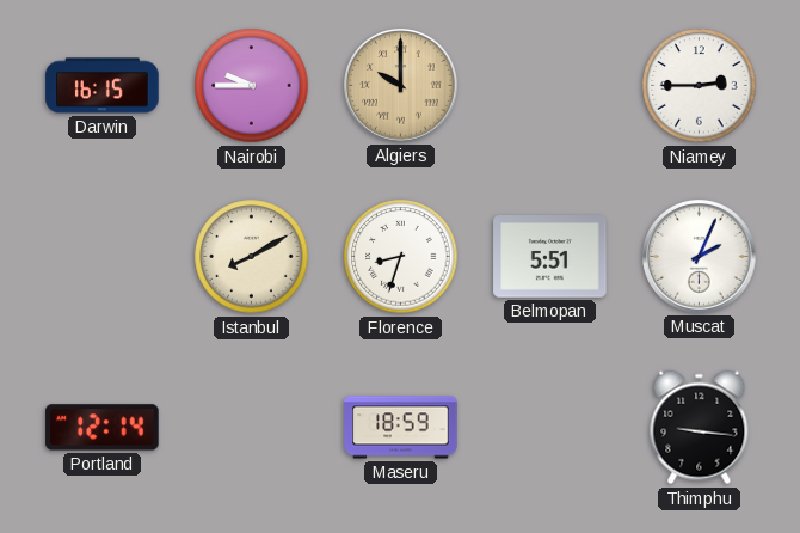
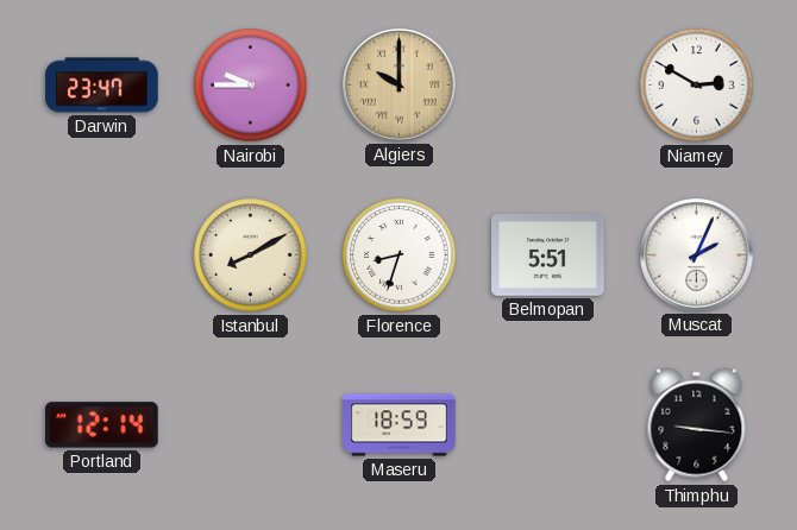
Darwin: 16:15 -> 23:47 (102, 86)
Niamey: 2:45 -> 2:50 (697, 86)
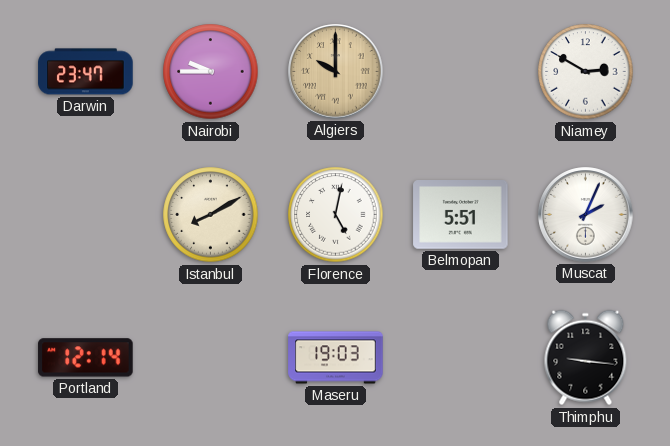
Florence: 8:33 -> 5:02 (336, 215)
Maseru: 18:59 -> 19:03 (336, 358)
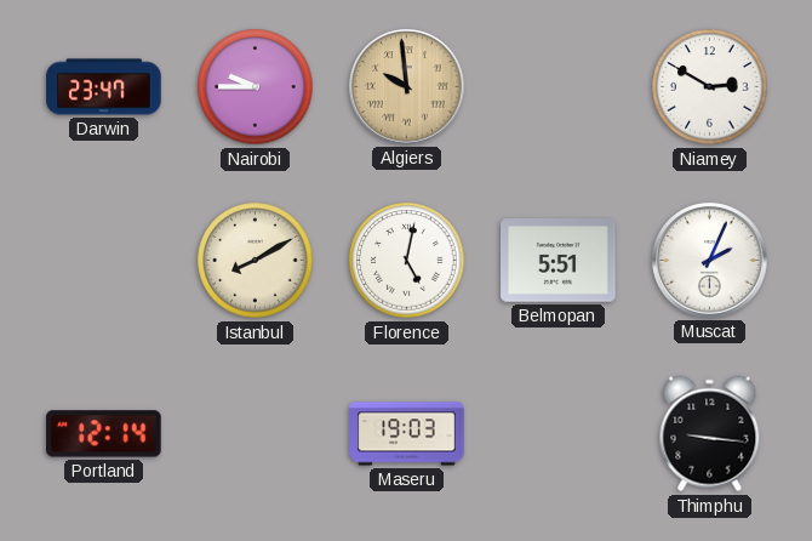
Algiers: 10:00 -> 9:59 (407, 87)
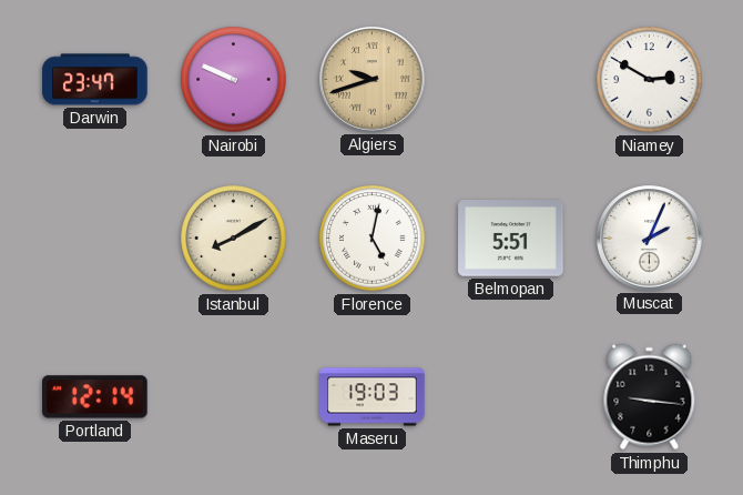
Nairobi: 9:45 -> 9:49 (234, 80)
Algiers: 9:59 -> 9:42 (373, 80)
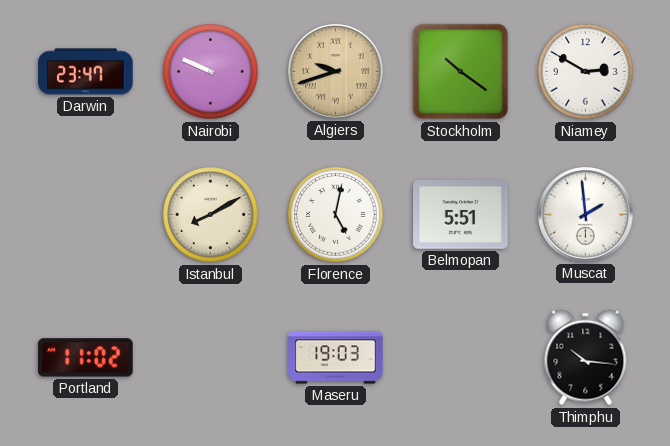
Stockholm: none -> 10:21 (461, 72)
Muscat: 2:04 -> 1:59 (586, 215)
Portland: 12:14 -> 11:02 (86, 358)
Thimphu: 9:16 -> 10:16 (586, 358)
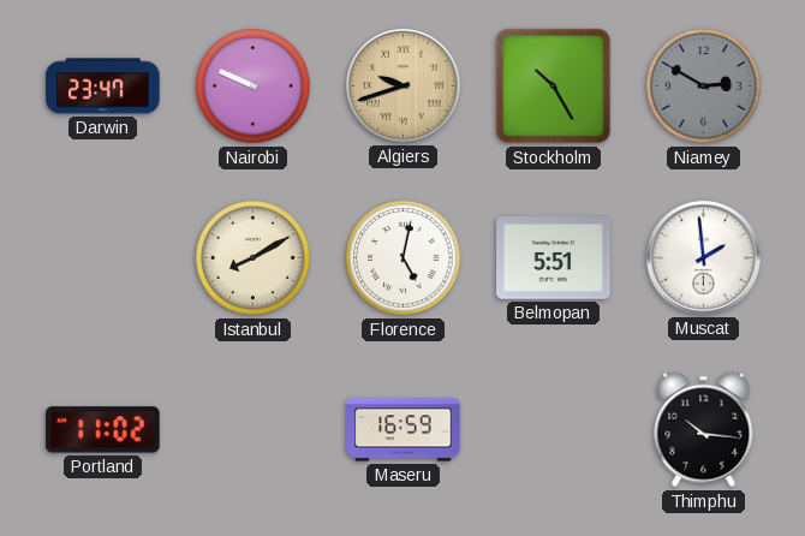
Stockholm: 10:21 -> 10:25 (554, 87)
Niamey dial: white -> grey (704, 87)
Maseru: 19:03 -> 16:59 (404, 430)
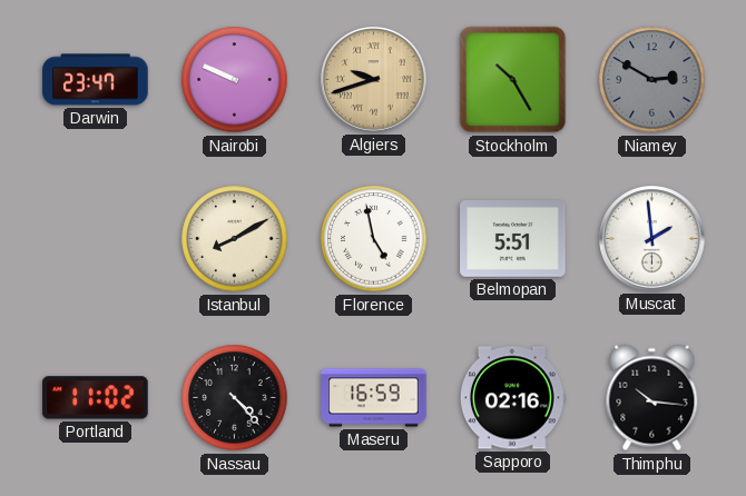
Florence: 5:02 -> 4:58 (374, 239)
Nassau: none -> 4:23 (235, 398)
Sapporo: none -> 02:16 (512, 398)
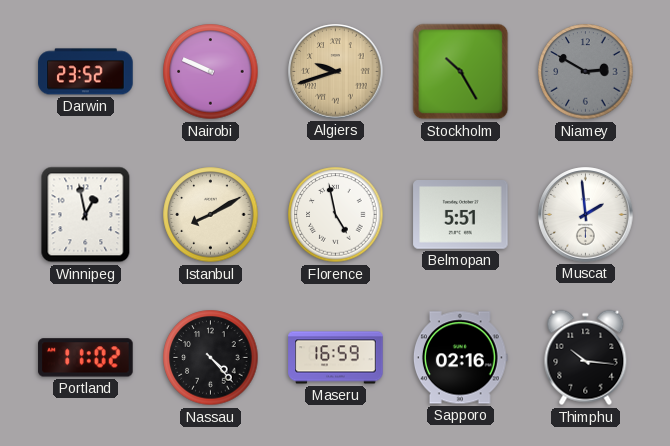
Darwin: 23:47 -> 23:52 (86, 72)
Winnipeg: none -> 12:58 (86, 215)
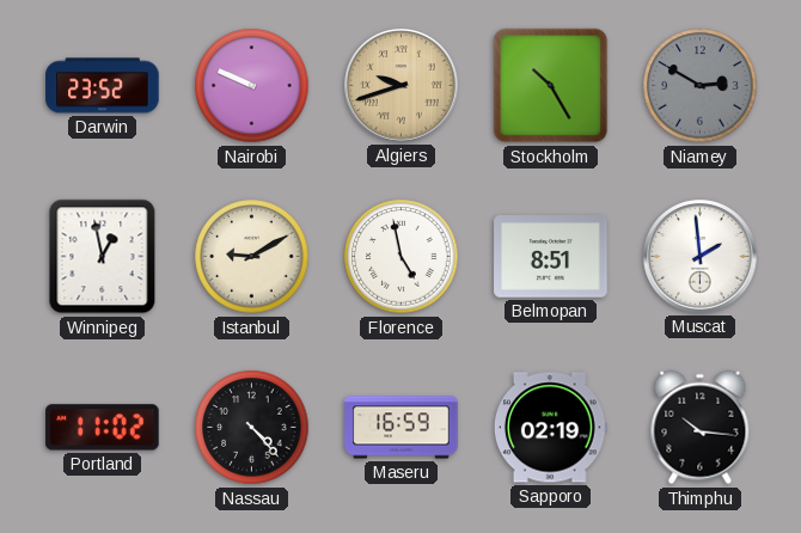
Istanbul: 8:10 -> 9:10 (252, 257)
Belmopan: 5:51 -> 8:51 (551, 257)
Sapporo: 02:16 -> 02:19 (550, 428)
